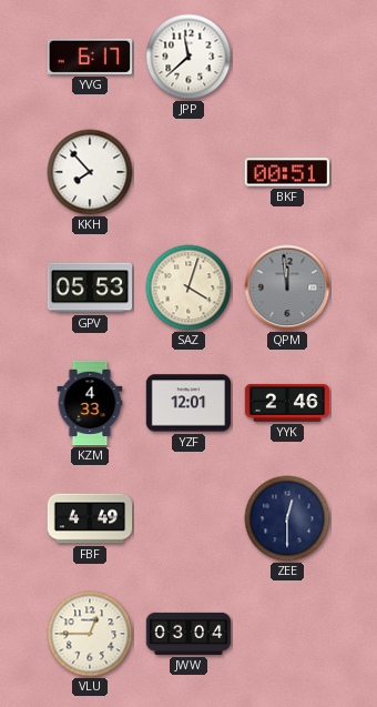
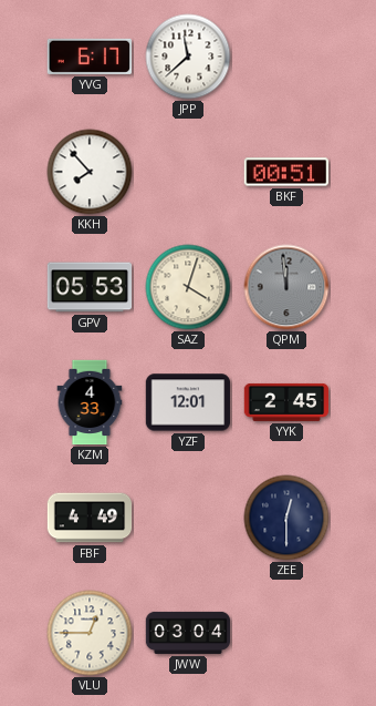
YYK: 2:46 -> 2:45 (286, 402)
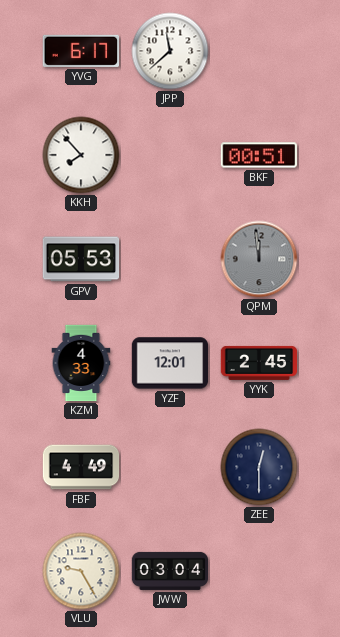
SAZ: 4:03 -> none (188, 287)
VLU: 12:45 -> 9:25 (81, 571)
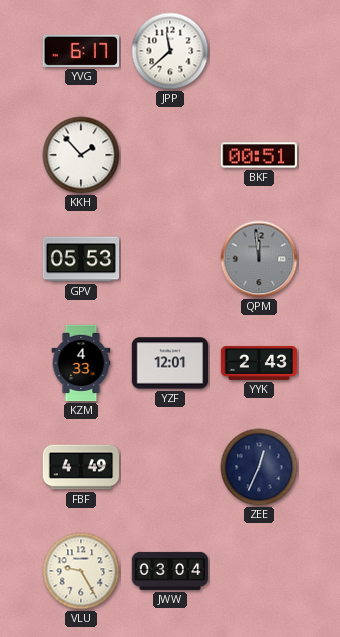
KKH: 7:53 -> 1:53 (81, 155)
YYK: 2:45 -> 2:43 (259, 363)
ZEE: 12:30 -> 12:34 (259, 467)
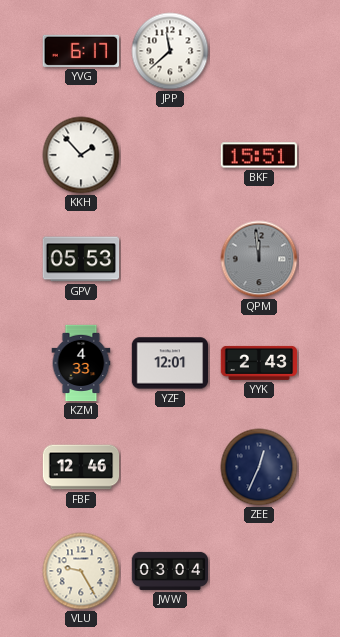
BKF: 00:51 -> 15:51 (259, 155)
FBF: 4:49 -> 12:46 (81, 467)
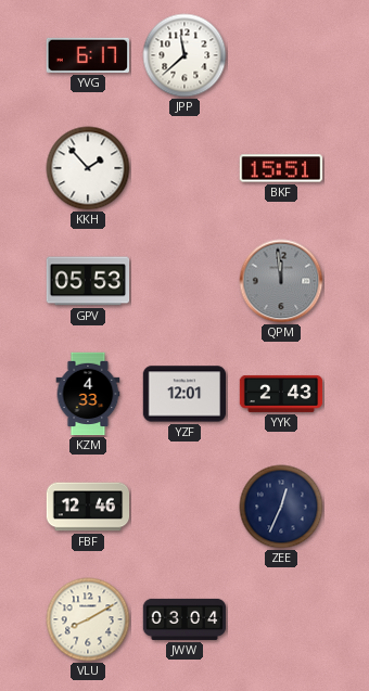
VLU: 9:25 -> 8:10 (88, 619)
